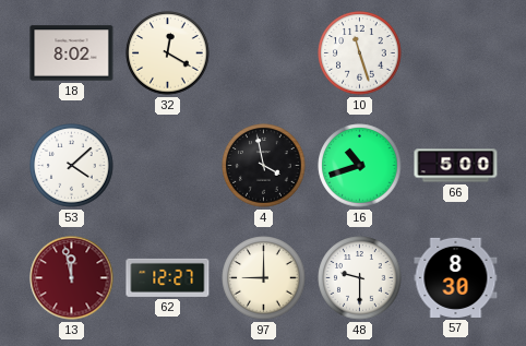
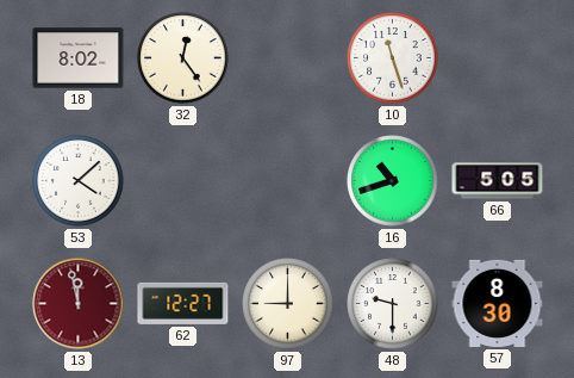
32: 12:20 -> 12:24 (183, 58)
4: 3:58 -> none (264, 166)
66: 5:00 -> 5:05 (498, 181)
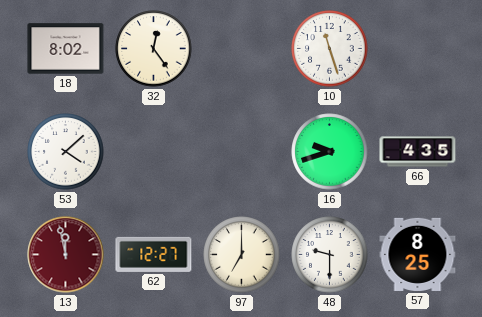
16: 10:42 -> 9:42 (330, 152)
66: 5:05 -> 4:35 (418, 152)
97: 9:00 -> 7:00 (242, 255)
57: 8:30 -> 8:25 (418, 254)
